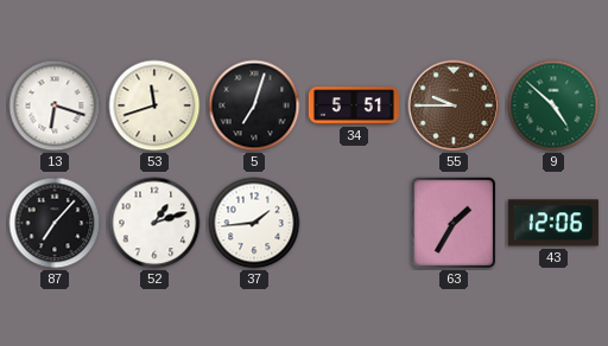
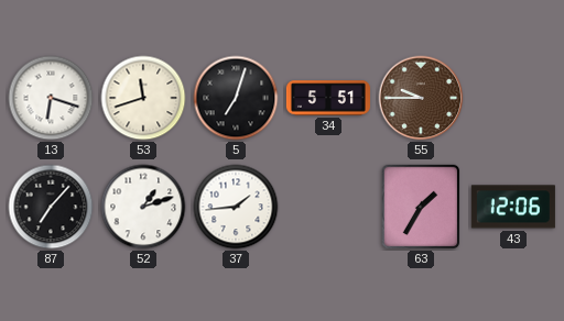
9: 4:52 -> none (553, 105)
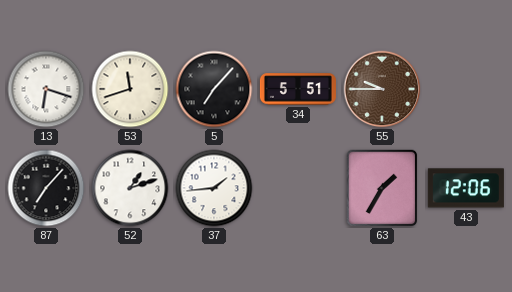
5: 7:03 -> 7:07 (214, 89)
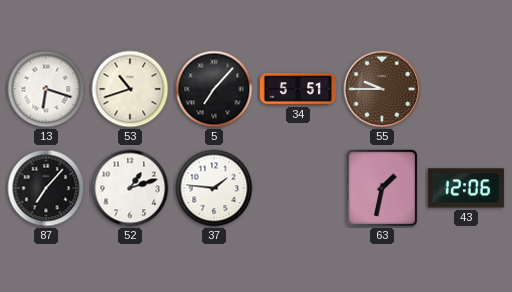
53: 11:42 -> 10:42 (130, 89)
37: 1:44 -> 1:46 (214, 188)
63: 1:35 -> 1:32 (382, 188)
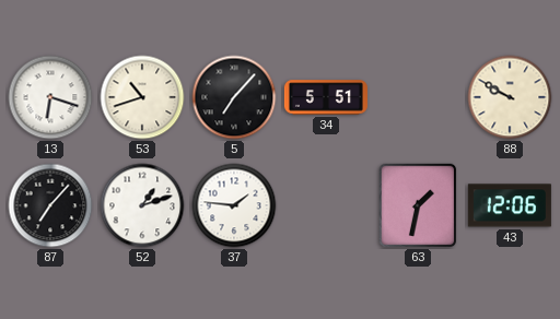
55: 9:45 -> none (382, 89)
88: none -> 9:50 (510, 97)
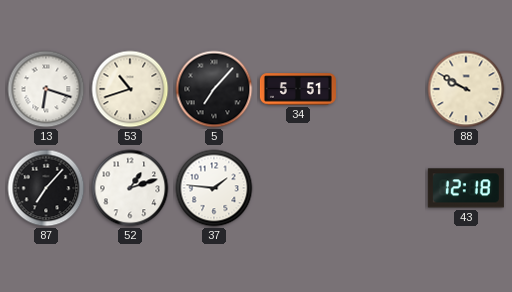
63: 1:32 -> none (418, 205)
43: 12:06 -> 12:18 (466, 188)
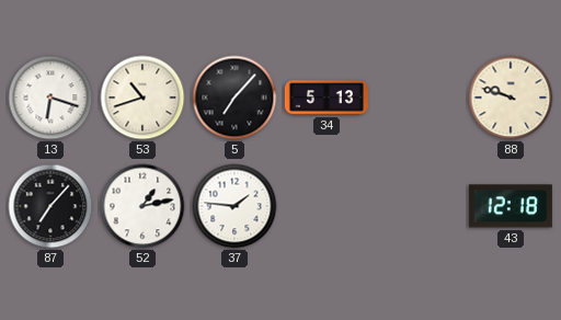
34: 5:51 -> 5:13 (327, 98)
88: 9:50 -> 9:48 (511, 98)
52: 1:12 -> 1:13 (142, 206)
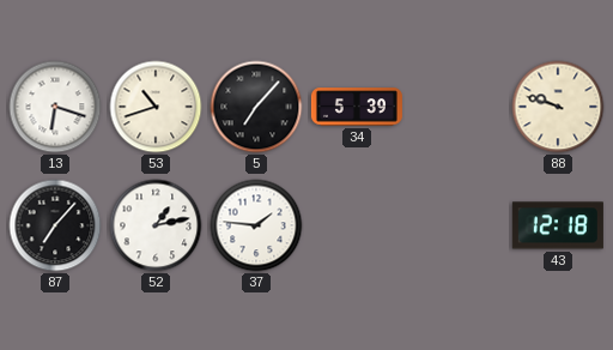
34: 5:13 -> 5:39 (357, 107)
